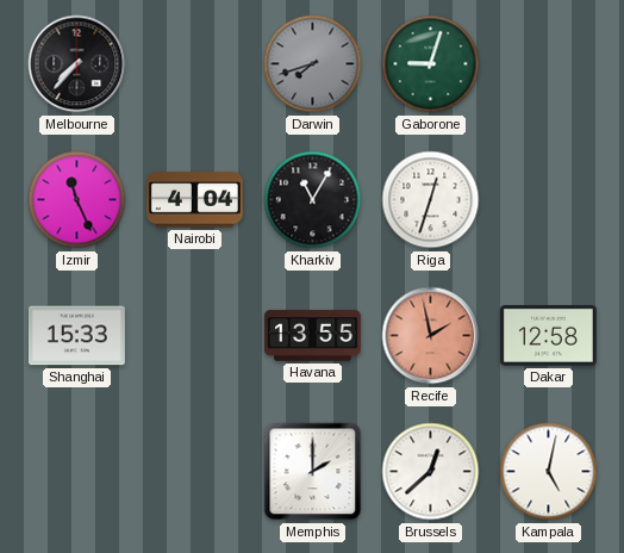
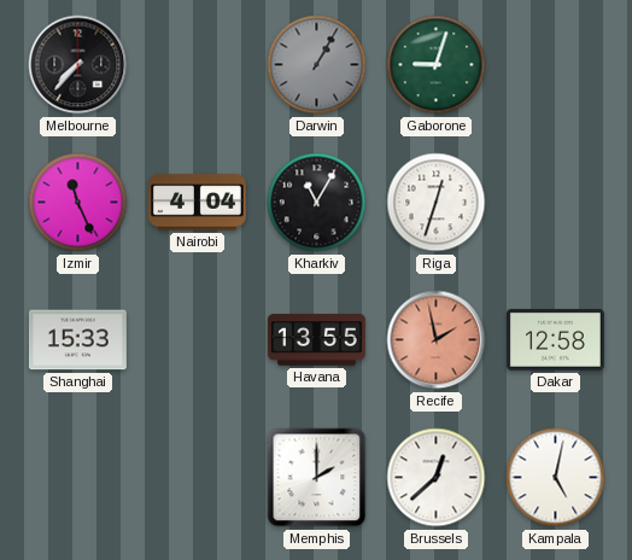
Darwin: 7:42 -> 1:05 (317, 65)
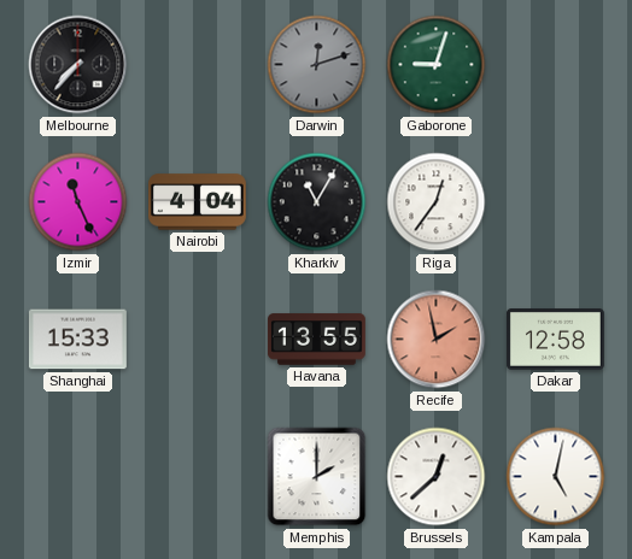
Darwin: 1:05 -> 12:12 (317, 65)
Riga: 12:33 -> 12:36 (437, 202)
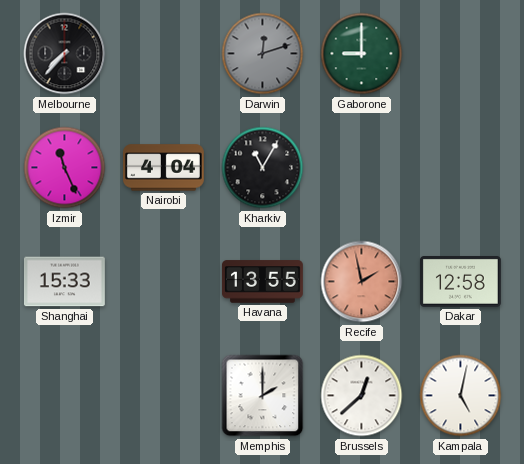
Gaborone: 9:03 -> 9:00 (362, 54)
Riga: 12:36 -> none (437, 202)
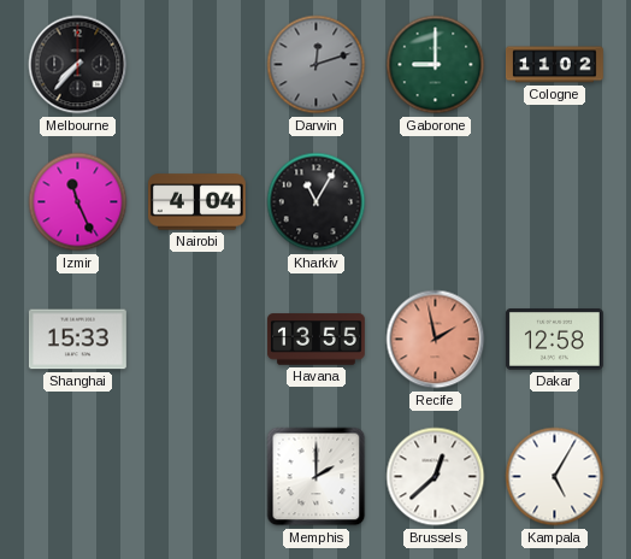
Cologne: none -> 11:02 (555, 65)
Kampala: 5:02 -> 5:05 (555, 477)
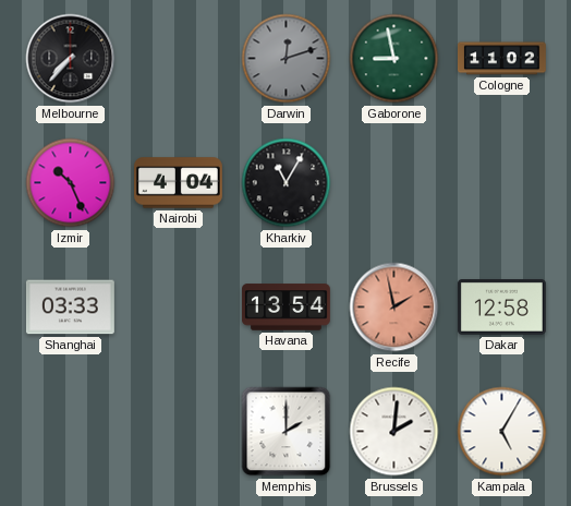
Gaborone: 9:00 -> 8:58 (394, 59)
Izmir: 11:26 -> 10:26 (71, 183)
Shanghai: 15:33 -> 03:33 (70, 308)
Havana: 13:55 -> 13:54 (287, 308)
Brussels: 12:38 -> 2:01 (394, 432)
